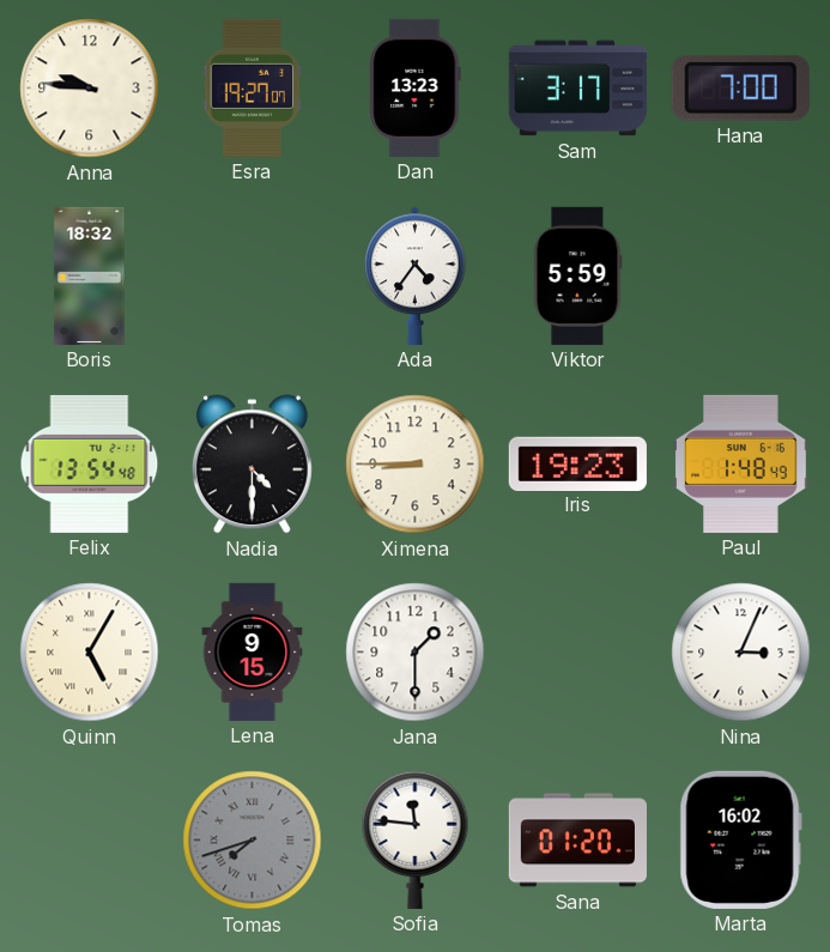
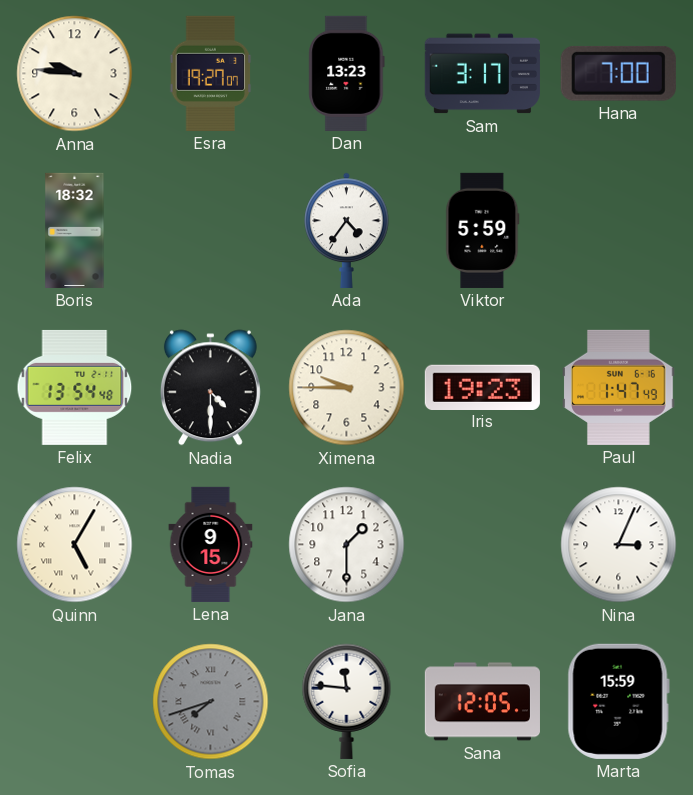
Ximena: 8:45 -> 9:45 (347, 388)
Paul: 1:48 -> 1:47 (619, 387)
Sana: 01:20 -> 12:05 (482, 702)
Marta: 16:02 -> 15:59 (618, 701)
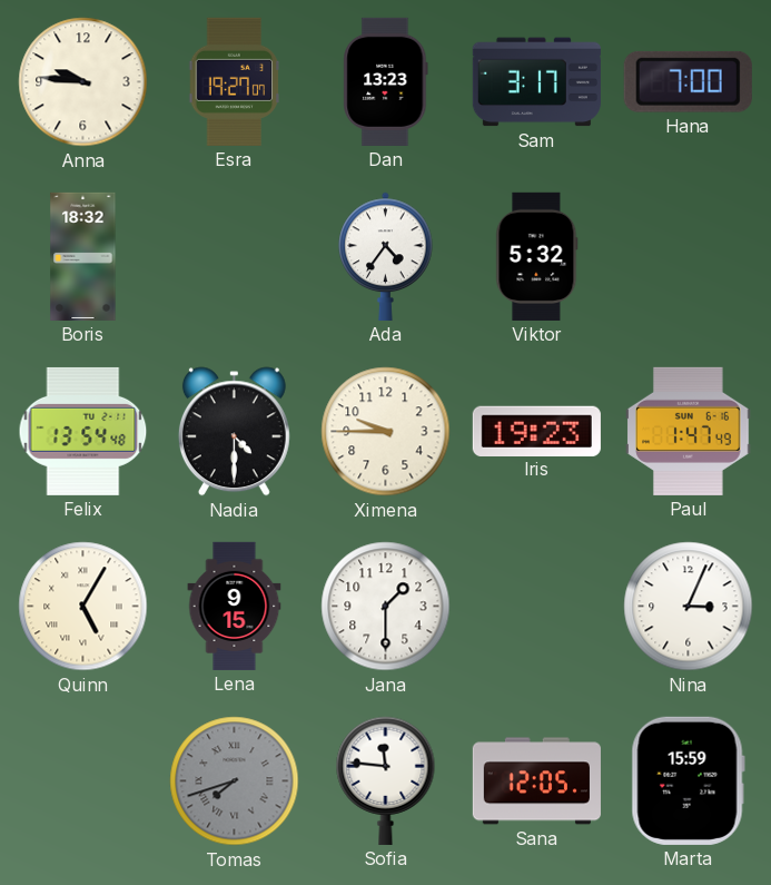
Viktor: 5:59 -> 5:32 (537, 256)
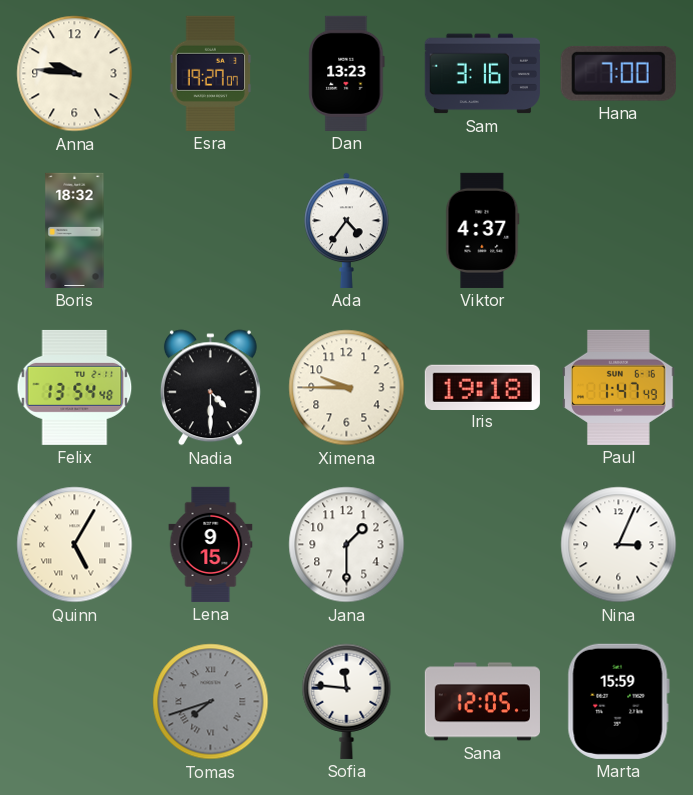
Sam: 3:17 -> 3:16 (482, 74)
Viktor: 5:32 -> 4:37 (483, 230)
Iris: 19:23 -> 19:18 (482, 387)
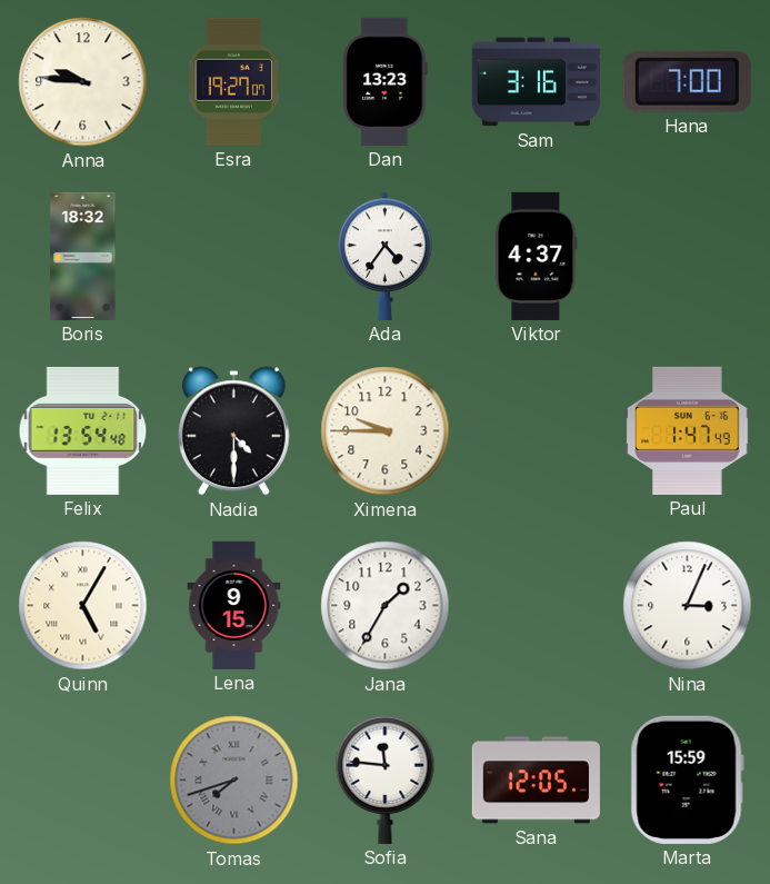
Iris: 19:18 -> none (482, 387)
Jana: 1:30 -> 1:35 (386, 606)
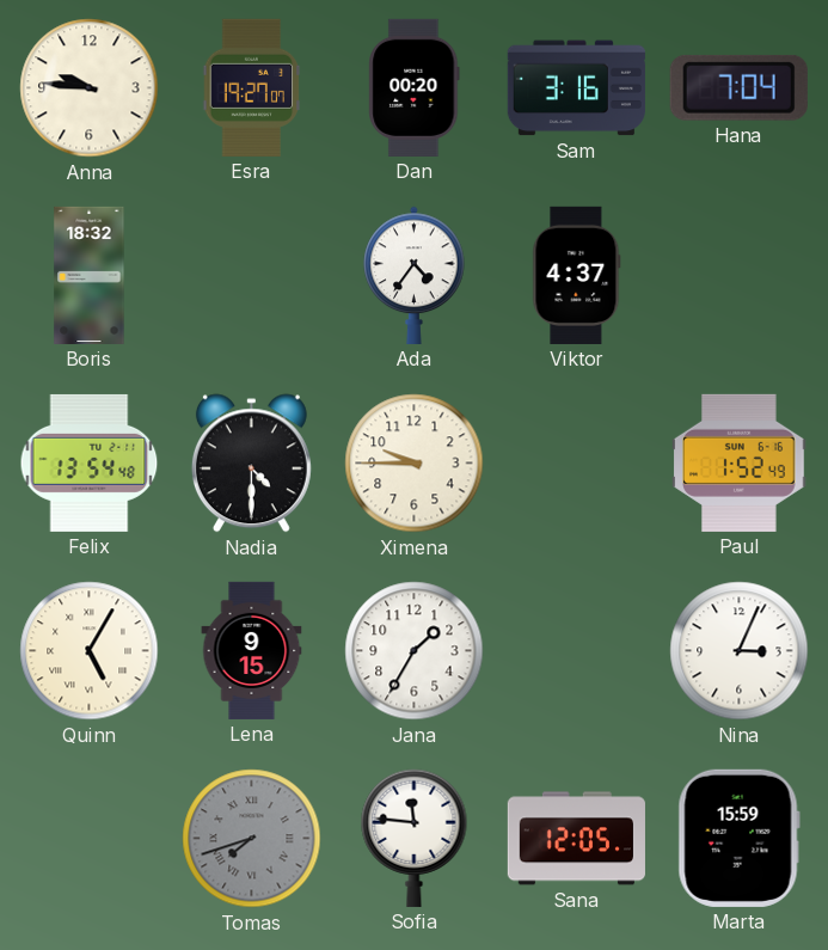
Dan: 13:23 -> 00:20 (415, 87)
Hana: 7:00 -> 7:04 (738, 87)
Paul: 1:47 -> 1:52 (740, 462)
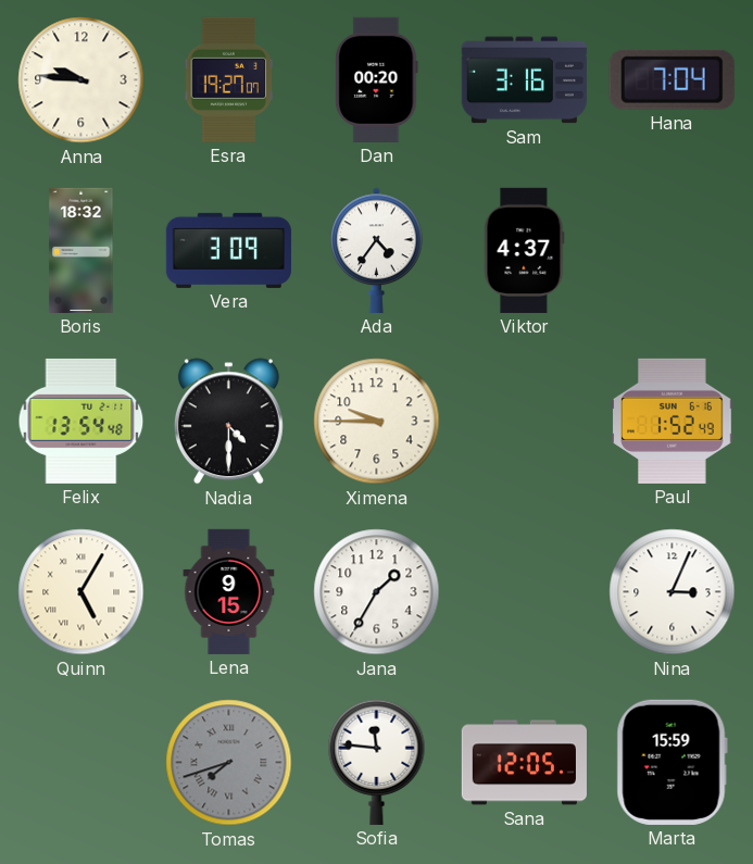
Vera: none -> 3:09 (228, 250)
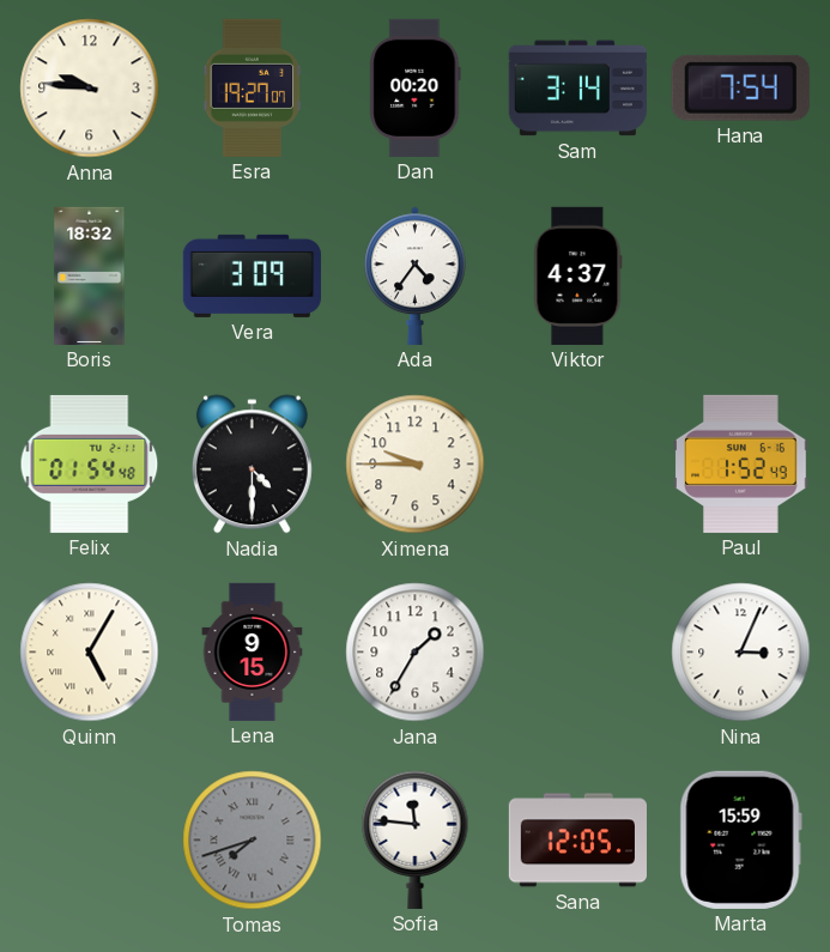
Sam: 3:16 -> 3:14 (577, 89)
Hana: 7:04 -> 7:54 (740, 87)
Felix: 13:54 -> 01:54 (90, 463)
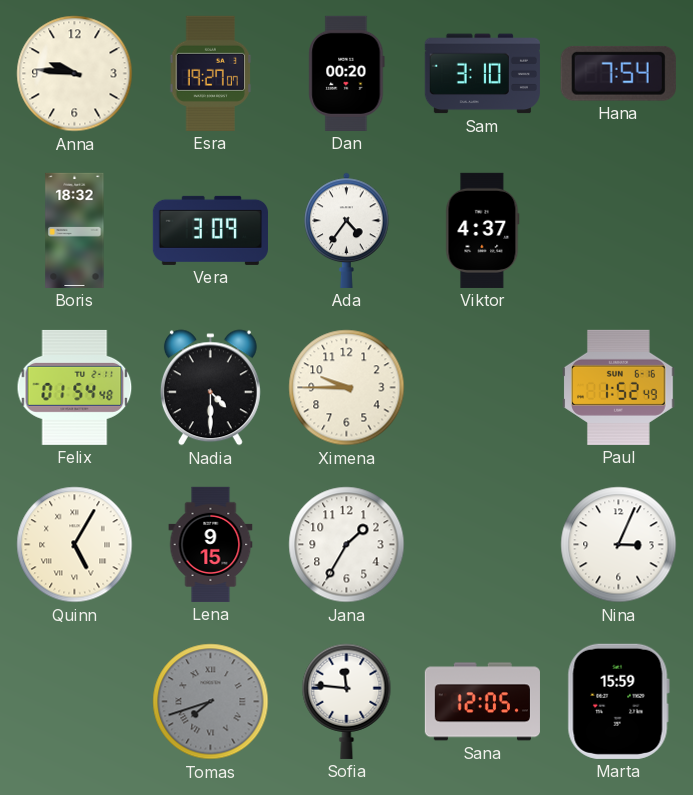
Sam: 3:14 -> 3:10 (482, 74)
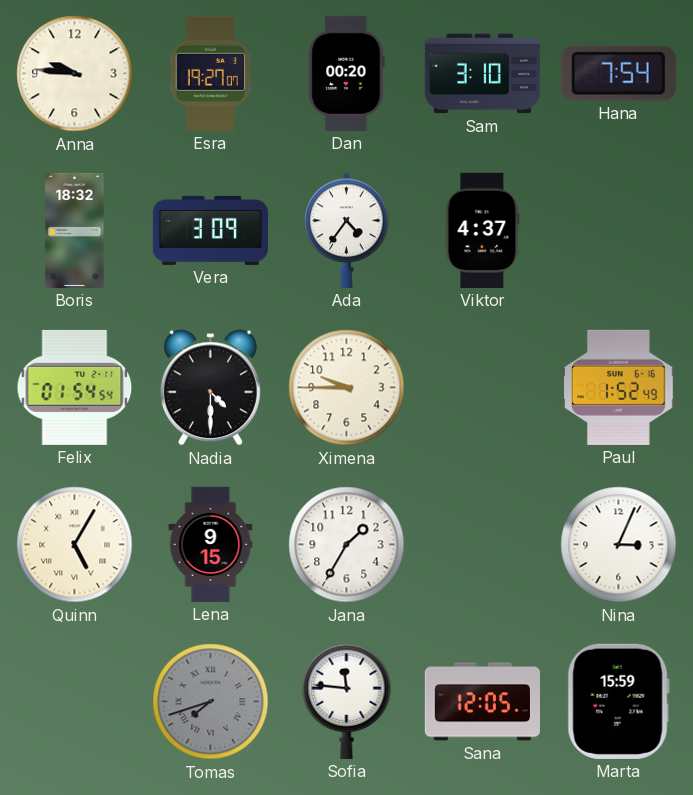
Felix: 01:54:48 -> 01:54:54 (75, 387)
